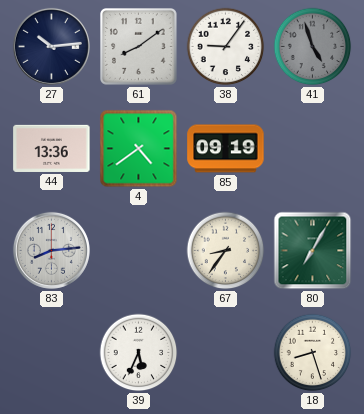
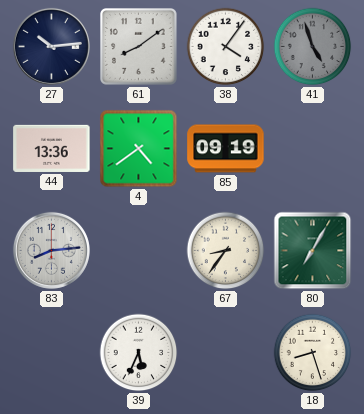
38: 9:06 -> 4:06 (226, 47)
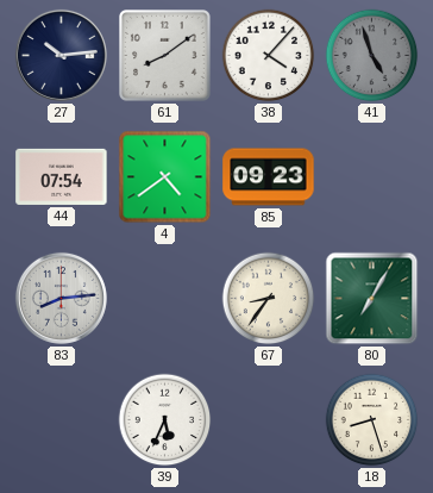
38: 4:06 -> 4:07 (269, 56)
44: 13:36 -> 07:54 (62, 176)
85: 09:19 -> 09:23 (269, 177)
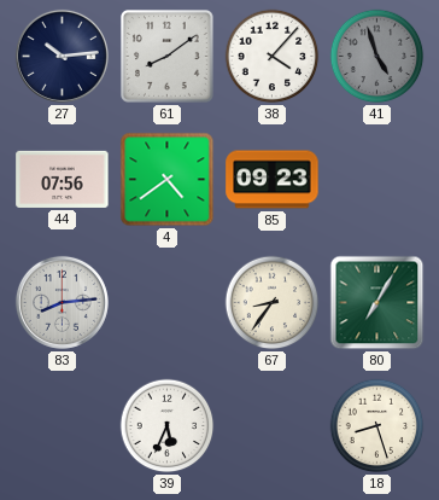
44: 07:54 -> 07:56 (63, 179)
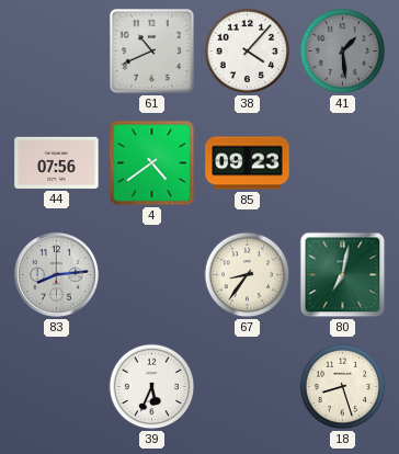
27: 10:14 -> none (62, 56)
61: 8:09 -> 10:41 (152, 52)
41: 4:57 -> 1:29 (343, 52)
80: 7:05 -> 7:02 (343, 275)
